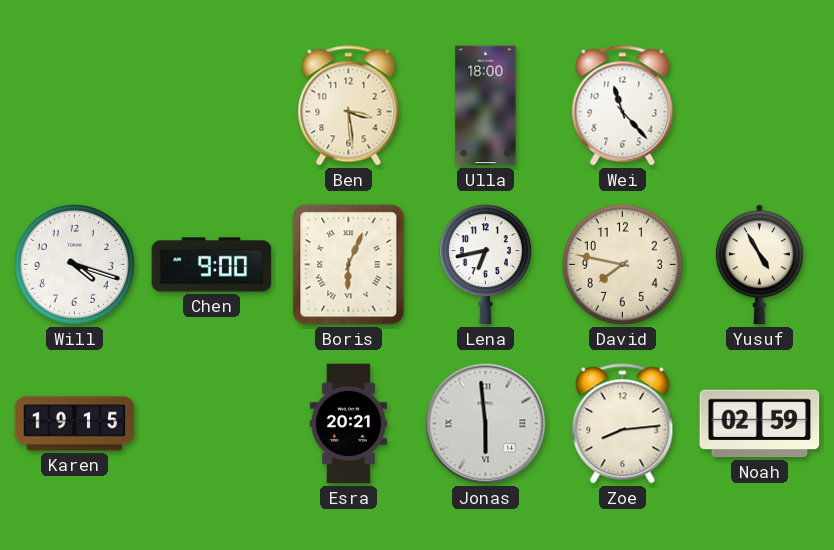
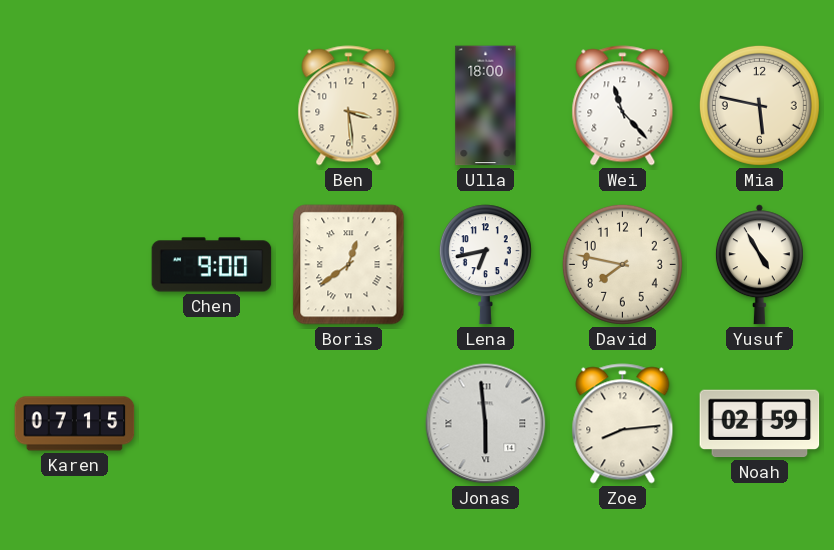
Mia: none -> 5:47 (759, 105)
Will: 4:18 -> none (74, 264)
Boris: 6:04 -> 12:39 (349, 265)
Karen: 19:15 -> 07:15 (75, 424)
Esra: 20:21 -> none (348, 424)
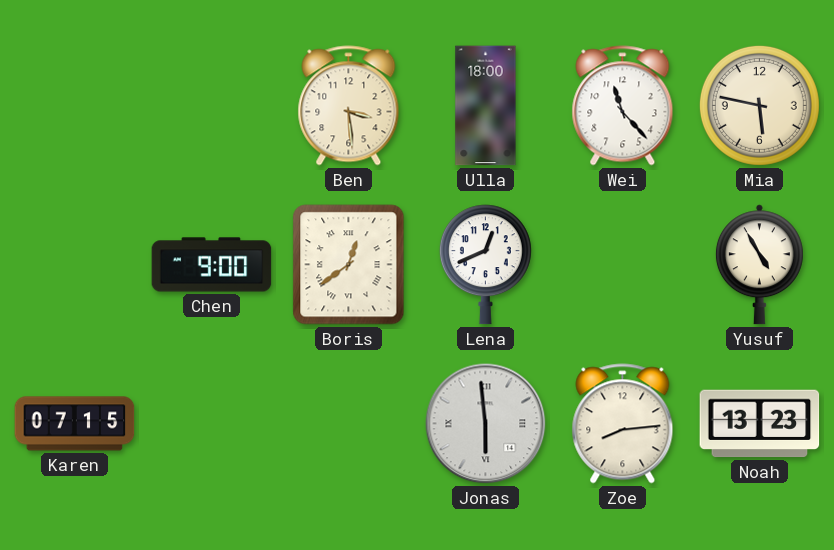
Lena: 6:43 -> 12:41 (485, 265)
David: 7:47 -> none (622, 264)
Noah: 02:59 -> 13:23 (760, 424)
